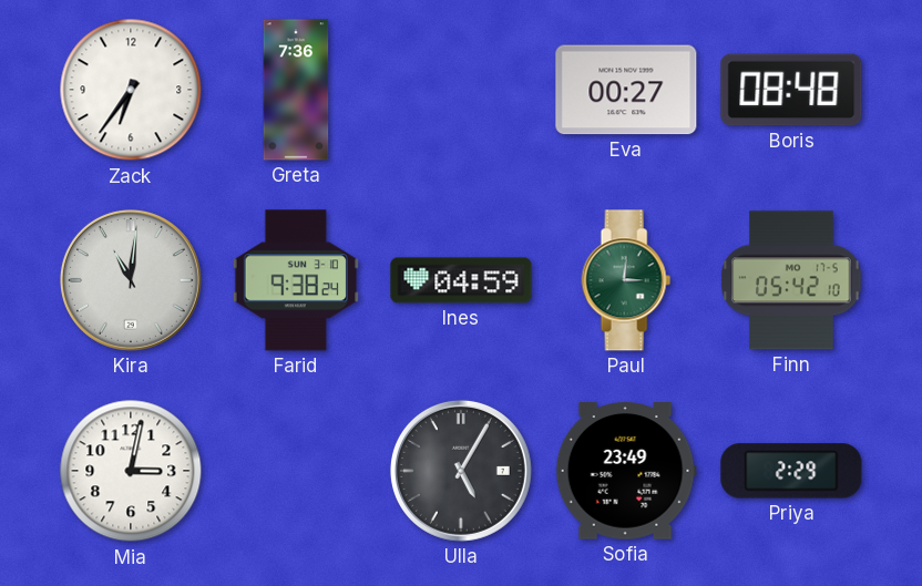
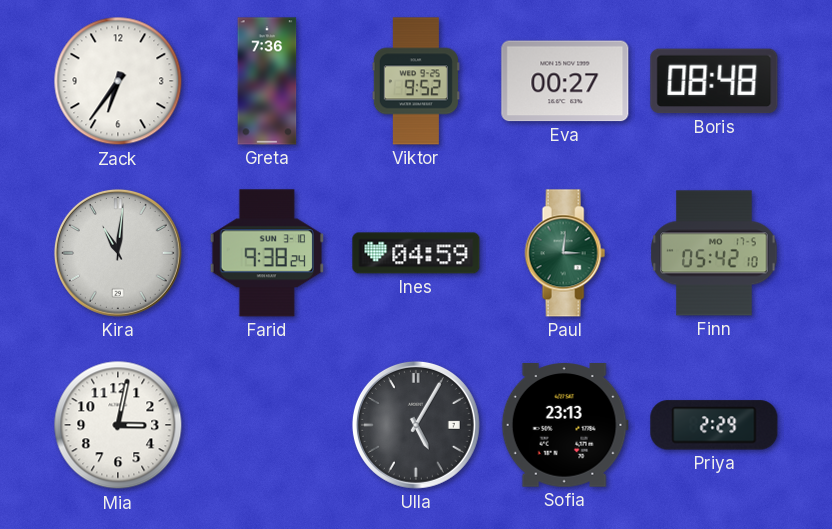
Viktor: none -> 9:52 (416, 81)
Sofia: 23:49 -> 23:13 (565, 426)
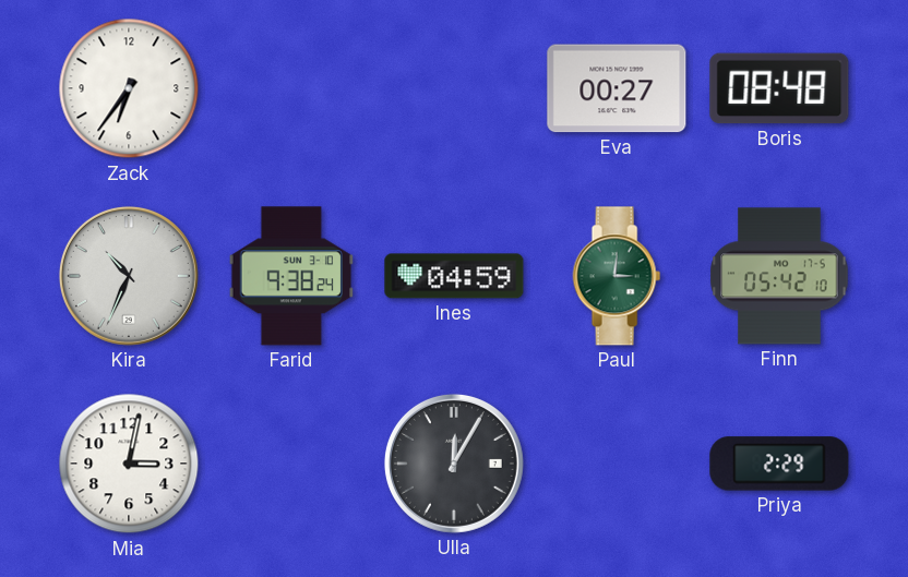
Greta: 7:36 -> none (267, 81)
Viktor: 9:52 -> none (416, 81)
Kira: 11:01 -> 10:34 (129, 276)
Ulla: 5:05 -> 12:05 (454, 464)
Sofia: 23:13 -> none (565, 426)
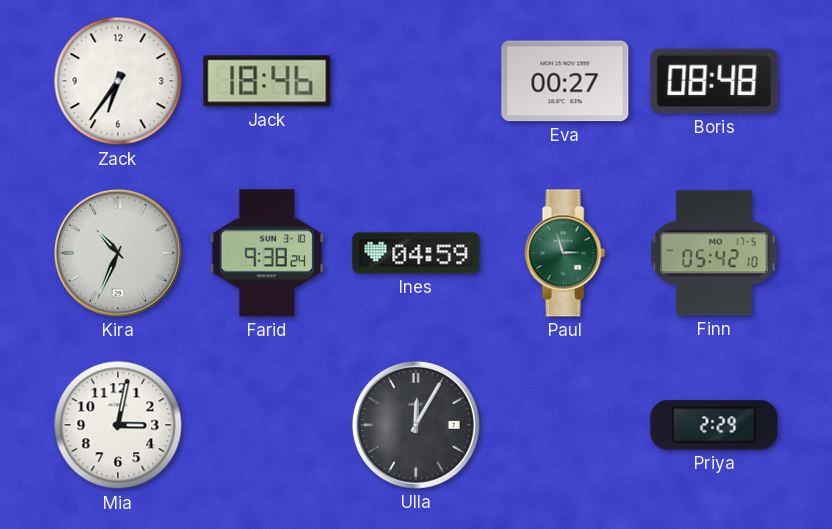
Jack: none -> 18:46 (267, 81)
Paul: 3:01 -> 2:57 (565, 253)
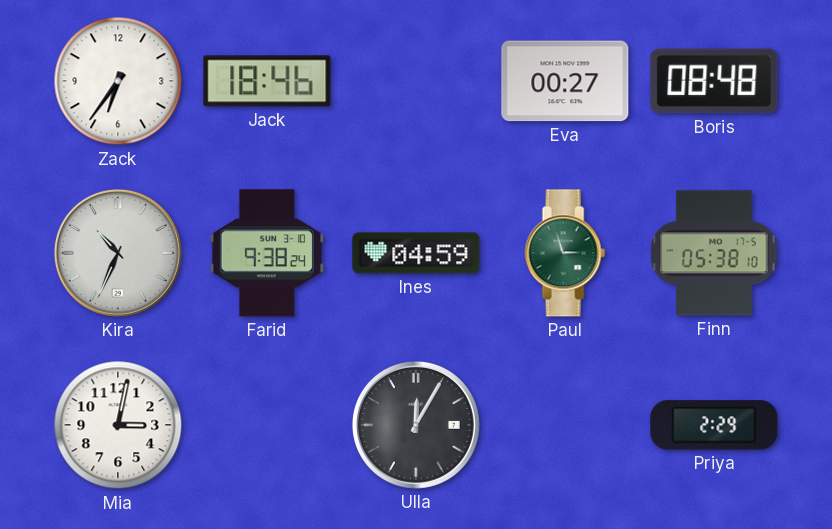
Finn: 05:42 -> 05:38 (714, 253)
